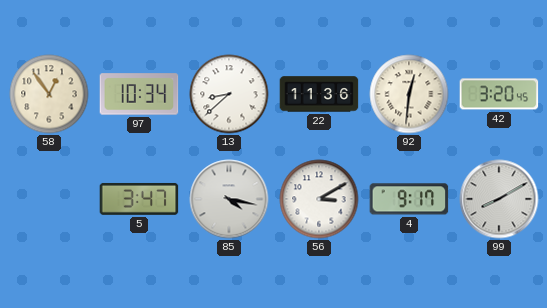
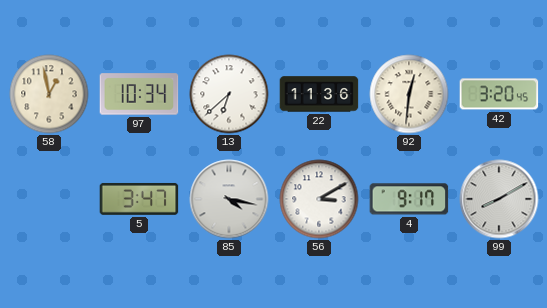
58: 12:54 -> 12:58 (49, 94)
13: 8:38 -> 6:38 (229, 94)
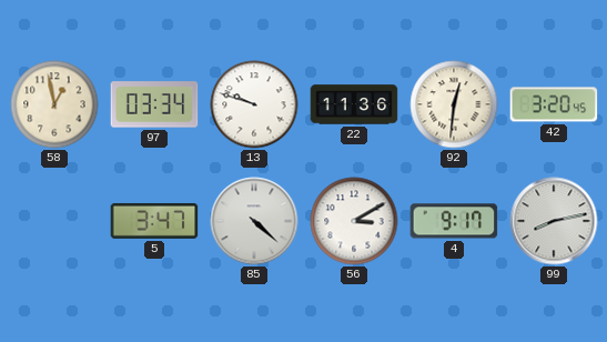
97: 10:34 -> 03:34 (154, 104)
13: 6:38 -> 9:48 (254, 104)
85: 4:17 -> 4:22 (254, 221)
99: 8:10 -> 8:13 (554, 221)
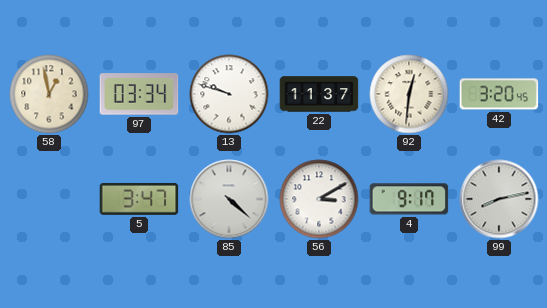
22: 11:36 -> 11:37 (319, 94)
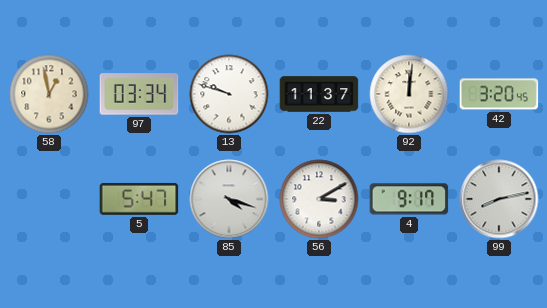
92: 12:31 -> 12:01 (409, 94)
5: 3:47 -> 5:47 (139, 199)
85: 4:22 -> 4:18 (229, 199)
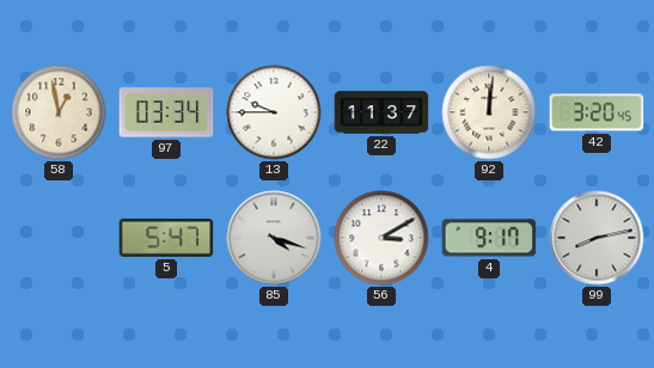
13: 9:48 -> 9:45 (274, 112)
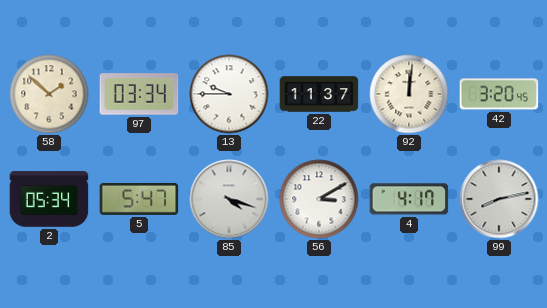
58: 12:58 -> 1:52 (49, 94)
2: none -> 05:34 (49, 199)
4: 9:17 -> 4:17 (409, 199)
